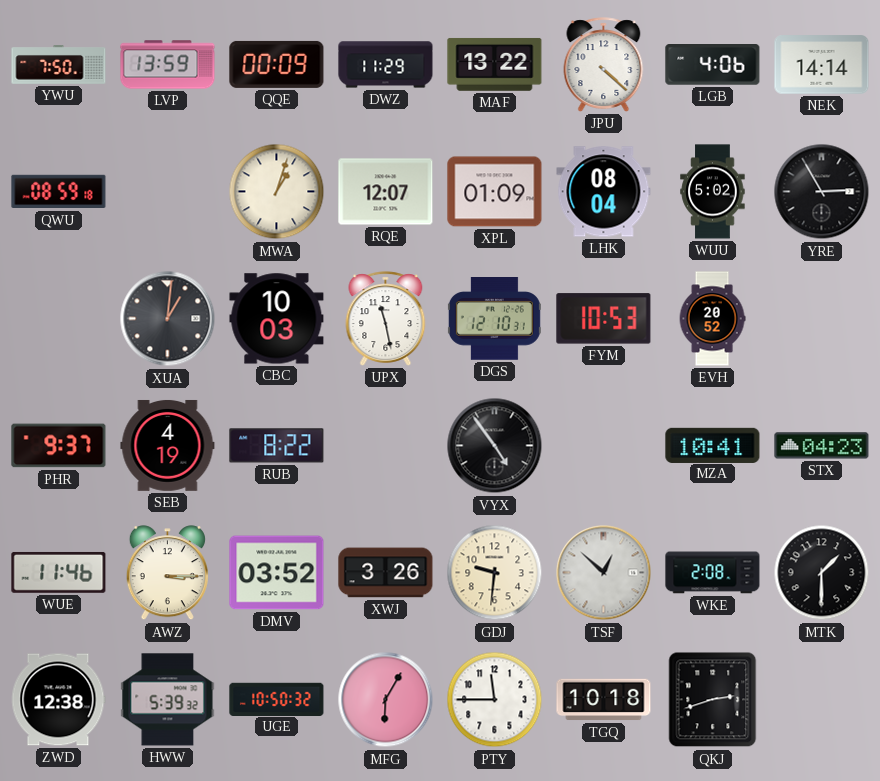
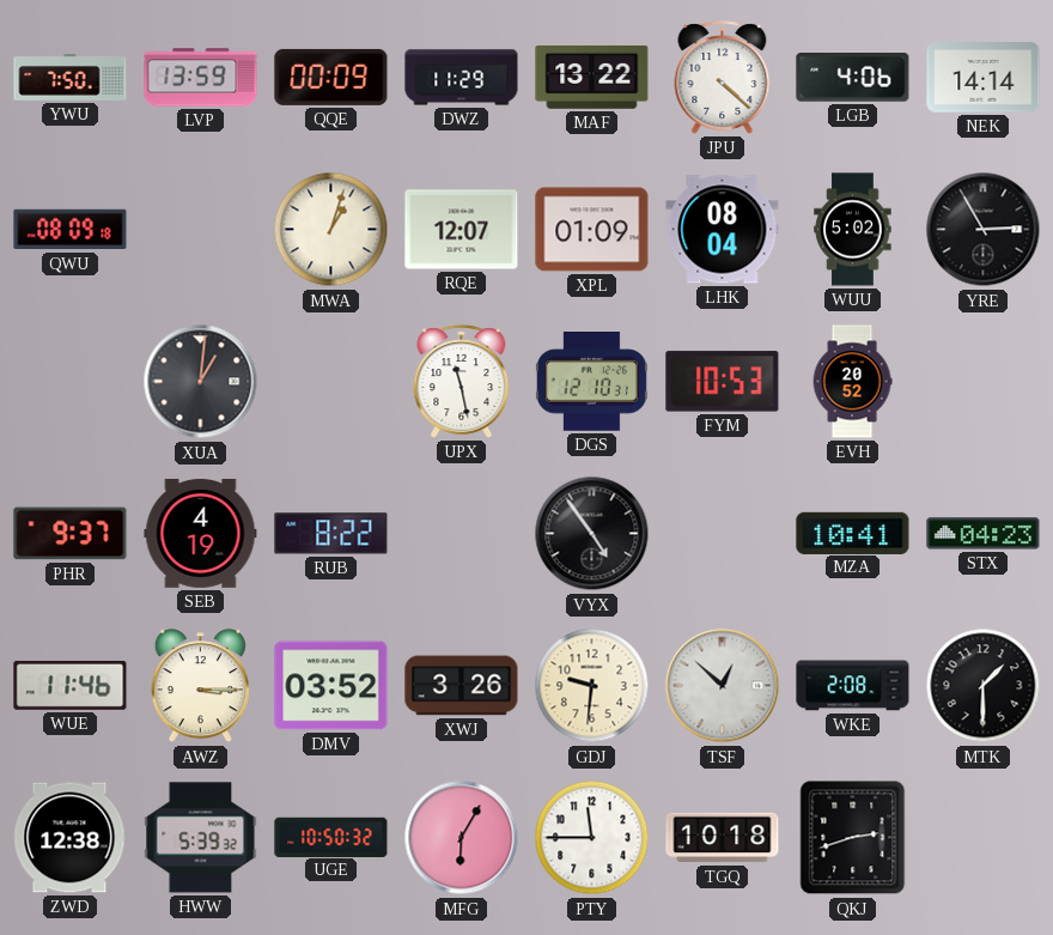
QWU: 08:59 -> 08:09 (71, 230)
CBC: 10:03 -> none (277, 319)
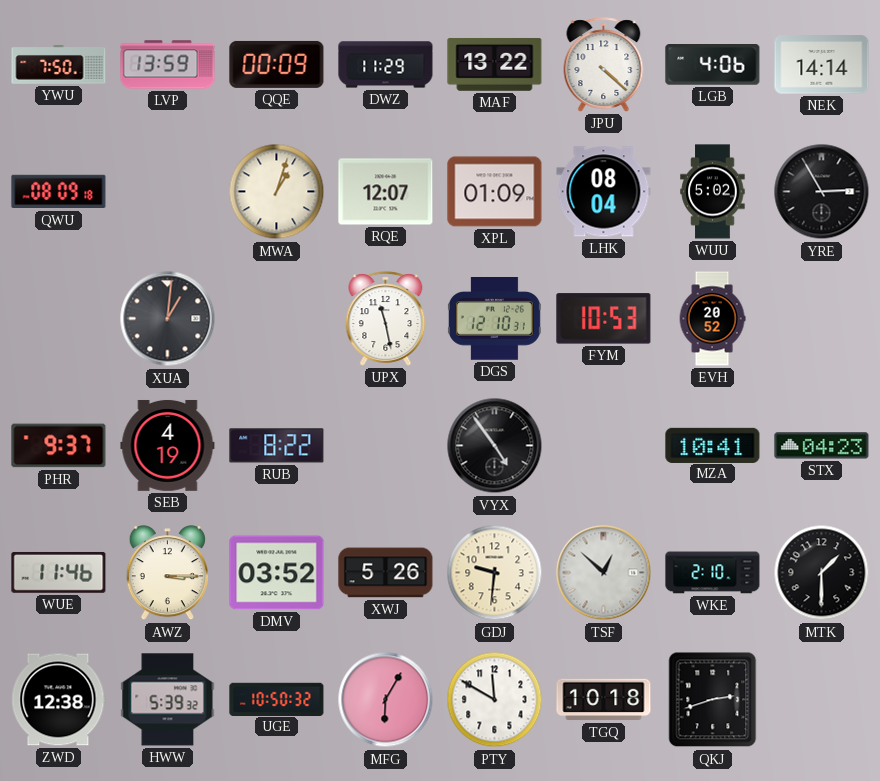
XWJ: 3:26 -> 5:26 (386, 573)
WKE: 2:08 -> 2:10 (713, 573)
PTY: 11:45 -> 11:50 (495, 700)
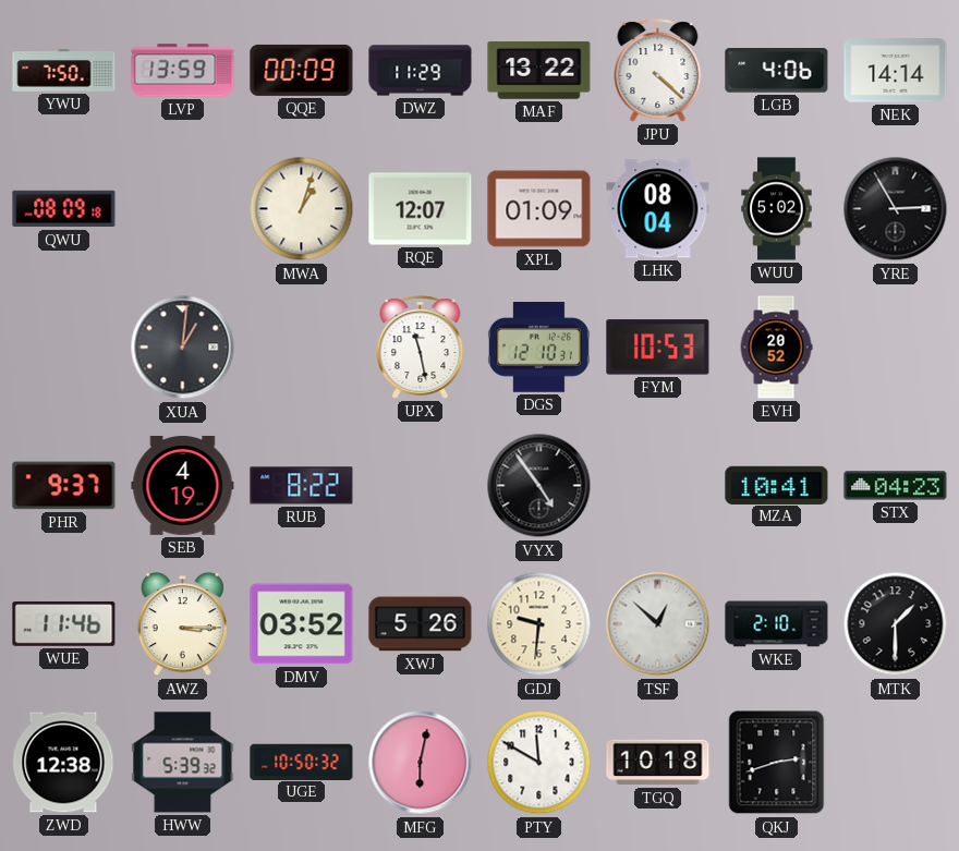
MFG: 6:05 -> 6:02 (421, 763)
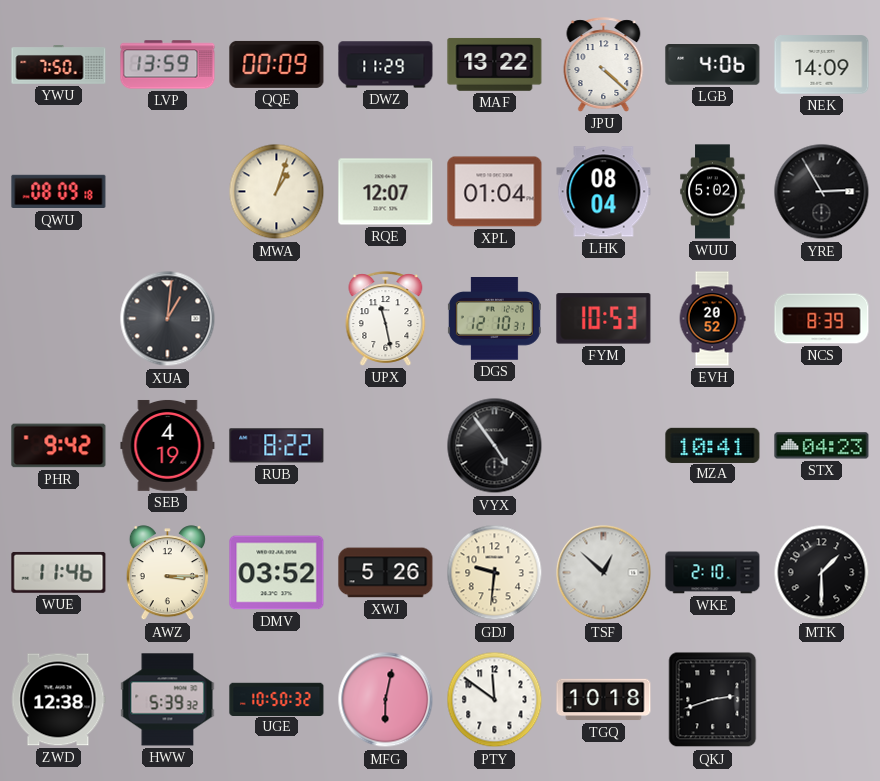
NEK: 14:14 -> 14:09 (822, 65)
XPL: 01:09 -> 01:04 (495, 192)
NCS: none -> 8:39 (822, 319)
PHR: 9:37 -> 9:42 (59, 446)
PTY: 11:50 -> 11:51 (495, 700)
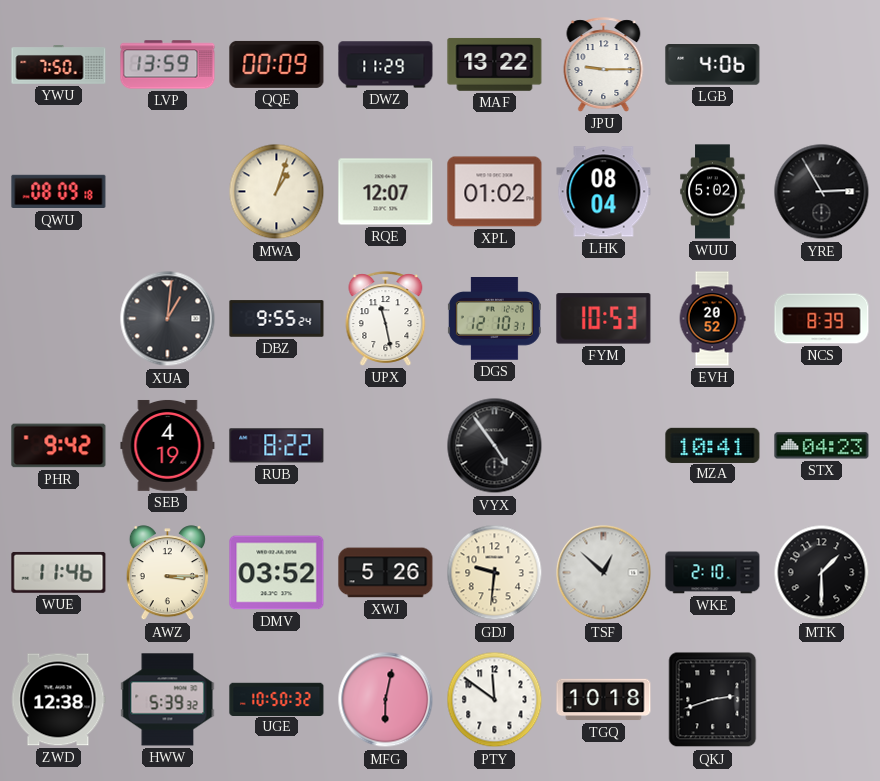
JPU: 4:22 -> 9:15 (604, 65)
NEK: 14:09 -> none (822, 65)
XPL: 01:04 -> 01:02 (495, 192)
DBZ: none -> 9:55 (277, 319)
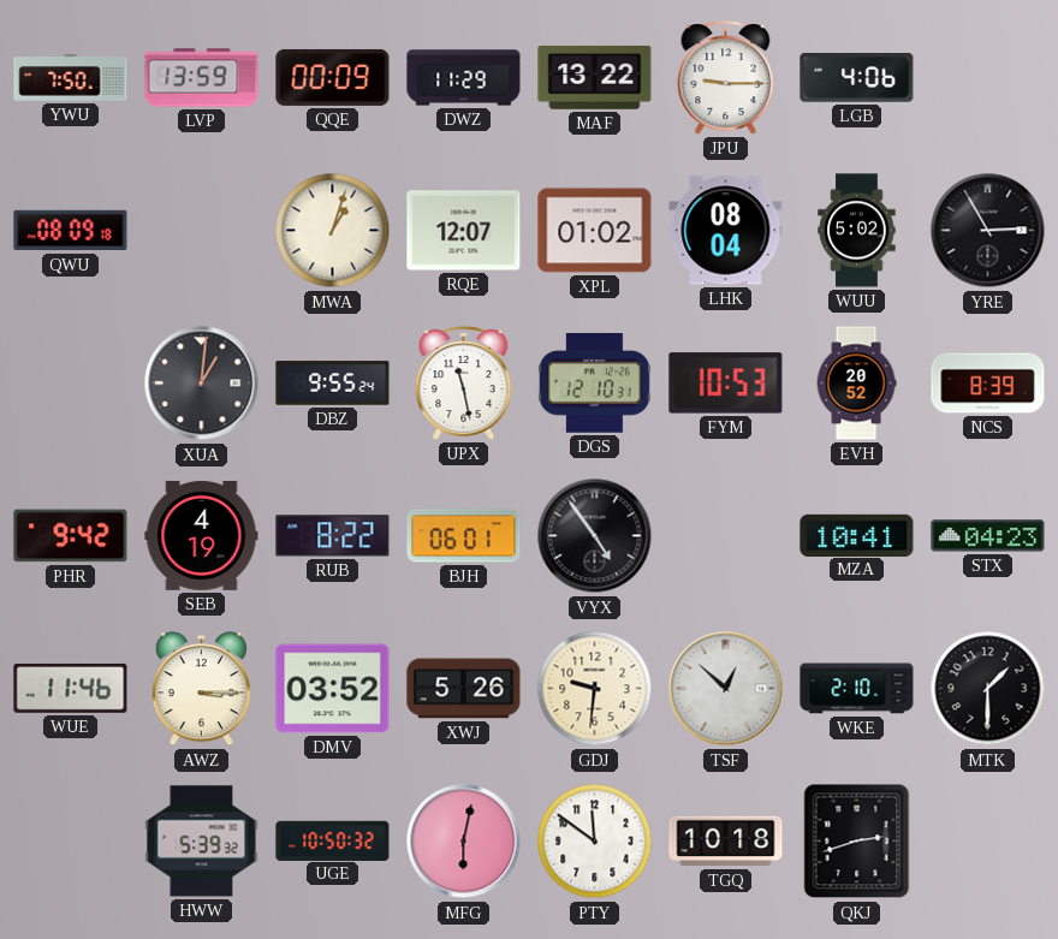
BJH: none -> 06:01 (464, 536)
ZWD: 12:38 -> none (59, 700)
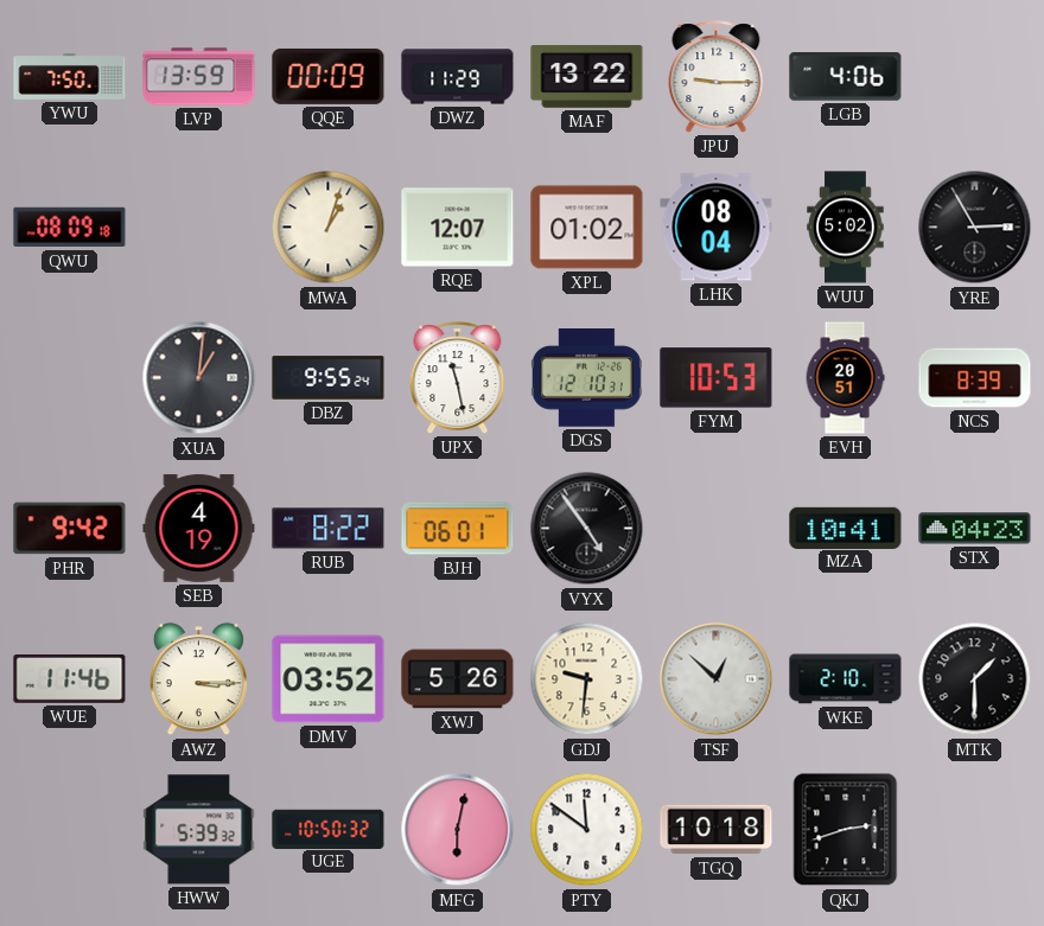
EVH: 20:52 -> 20:51 (845, 378)
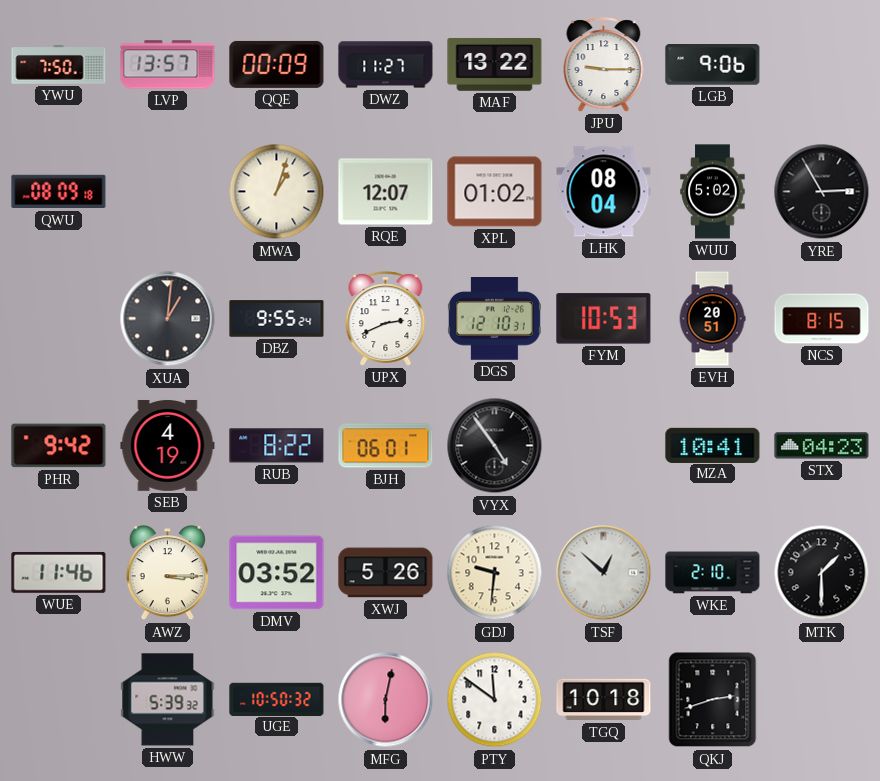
LVP: 13:59 -> 13:57 (168, 65)
DWZ: 11:29 -> 11:27 (386, 65)
LGB: 4:06 -> 9:06 (713, 65)
UPX: 11:28 -> 2:41 (386, 319)
NCS: 8:39 -> 8:15 (822, 319)
